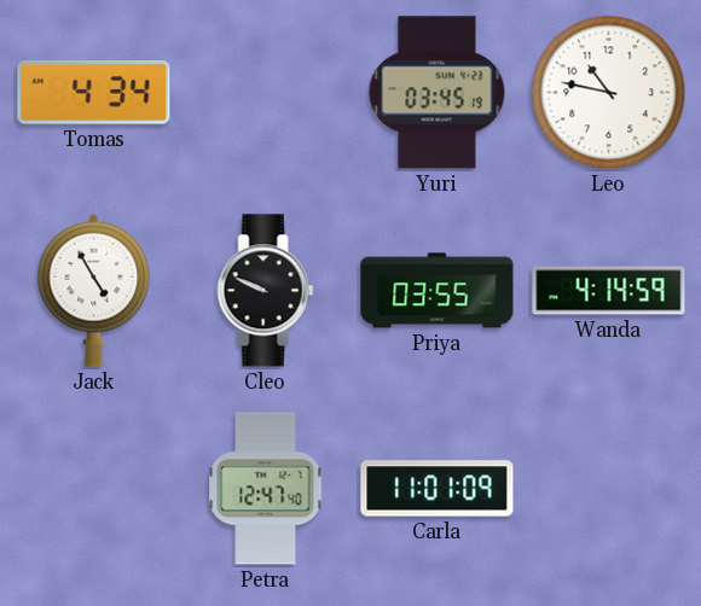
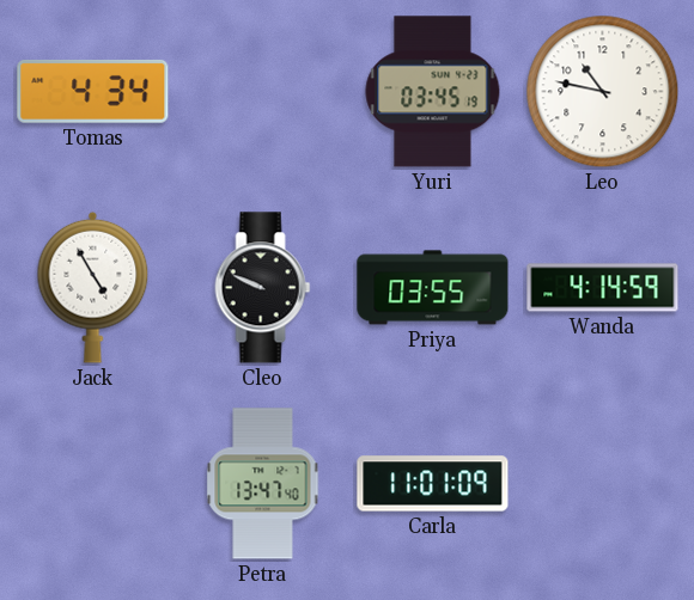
Petra: 12:47 -> 13:47 (263, 484)
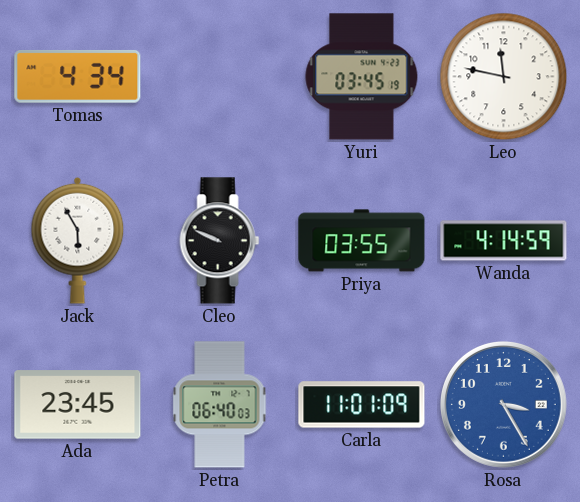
Leo: 10:47 -> 11:47 (504, 77)
Jack: 4:55 -> 5:55 (78, 240)
Ada: none -> 23:45 (78, 405)
Petra: 13:47 -> 06:40 (220, 405)
Rosa: none -> 3:25 (503, 404)
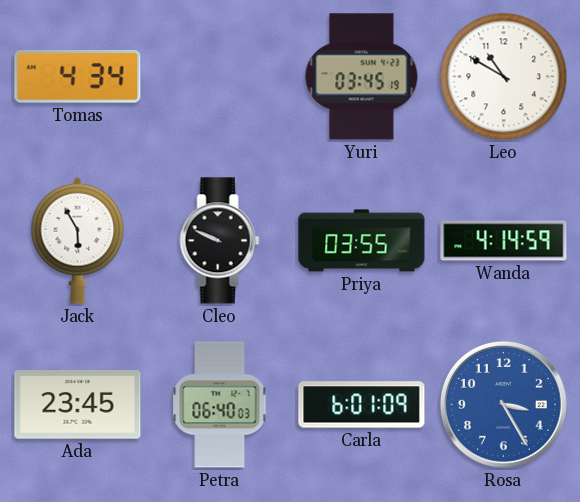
Leo: 11:47 -> 10:50 (504, 77)
Carla: 11:01 -> 6:01 (362, 405)
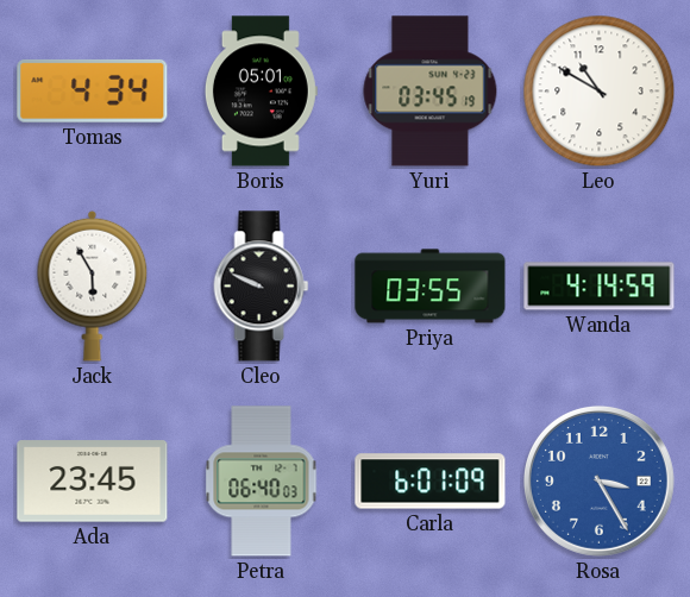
Boris: none -> 05:01 (261, 92)
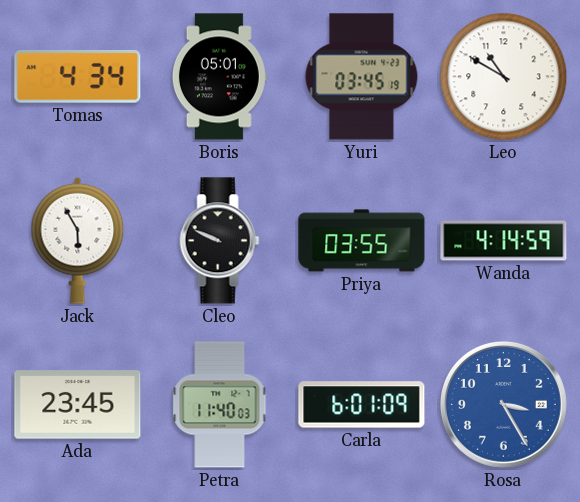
Petra: 06:40 -> 11:40 (220, 405)
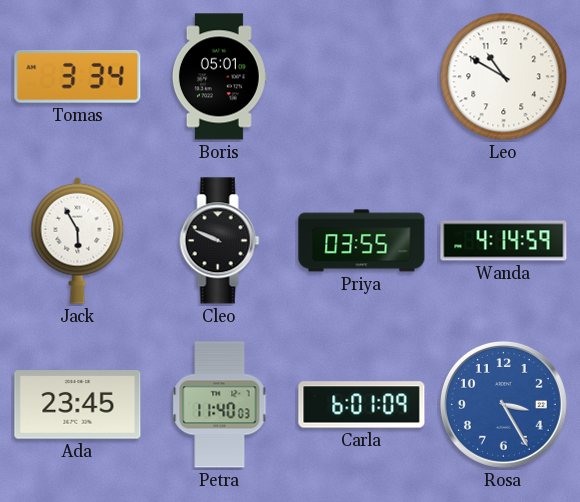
Tomas: 4:34 -> 3:34 (78, 76)
Yuri: 03:45 -> none (362, 77)
